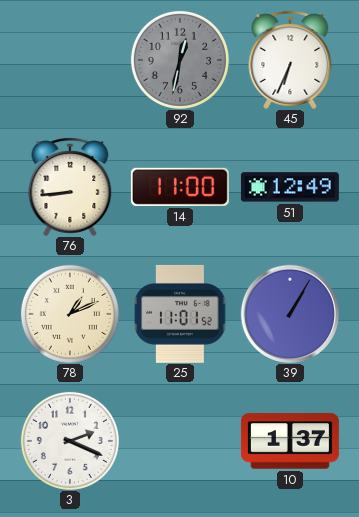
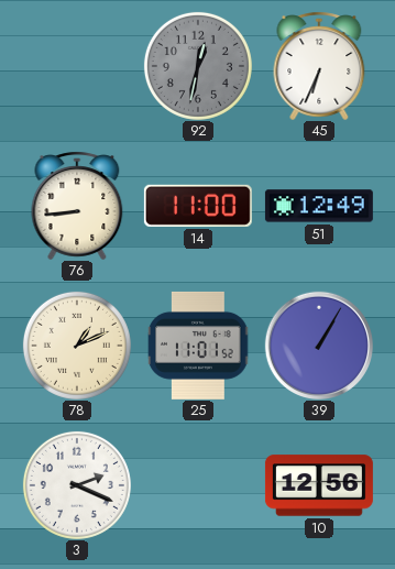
10: 1:37 -> 12:56 (319, 485)
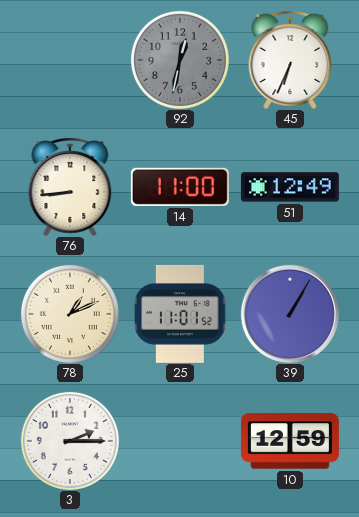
3: 2:19 -> 2:15 (70, 441)
10: 12:56 -> 12:59 (290, 441)
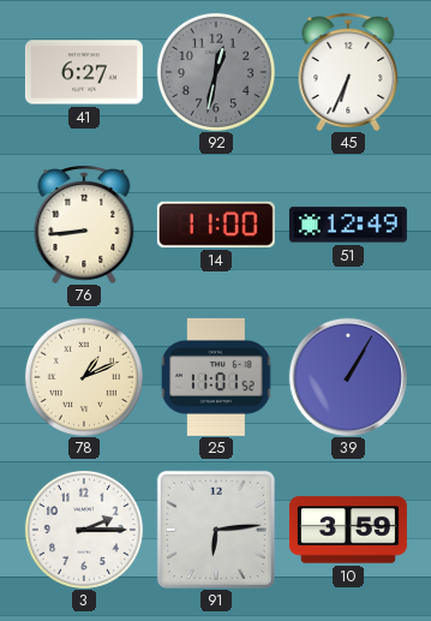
41: none -> 6:27 (84, 72)
91: none -> 6:14 (216, 530)
10: 12:59 -> 3:59 (348, 530)
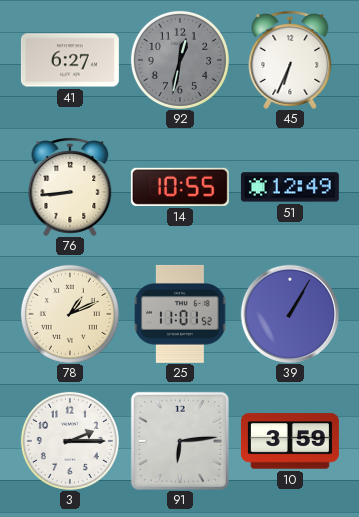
14: 11:00 -> 10:55 (180, 187)
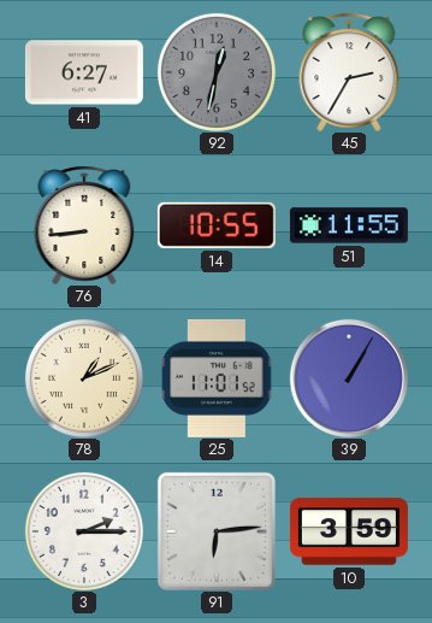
45: 6:34 -> 2:35 (349, 72)
51: 12:49 -> 11:55 (349, 225)
